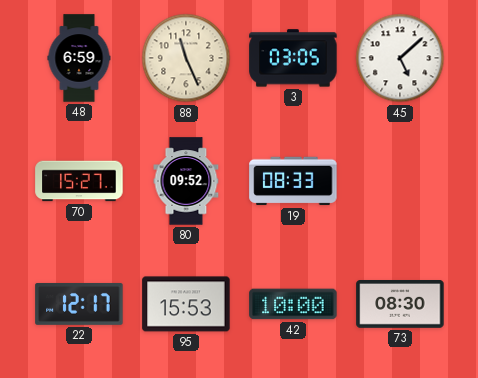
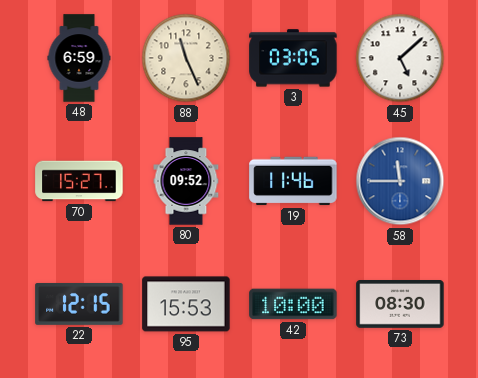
19: 08:33 -> 11:46 (293, 181)
58: none -> 11:45 (400, 181)
22: 12:17 -> 12:15 (79, 304)
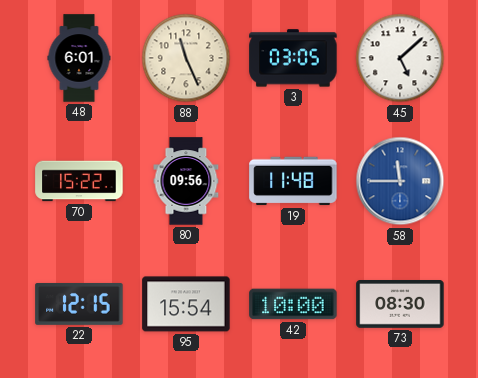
48: 6:59 -> 6:01 (79, 58)
70: 15:27 -> 15:22 (79, 181)
80: 09:52 -> 09:56 (186, 181)
19: 11:46 -> 11:48 (293, 181)
95: 15:53 -> 15:54 (186, 304)
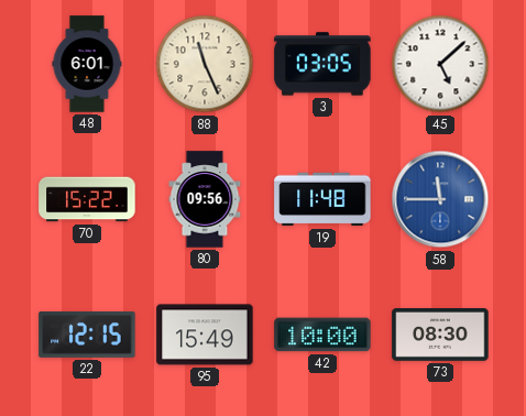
95: 15:54 -> 15:49 (205, 335)
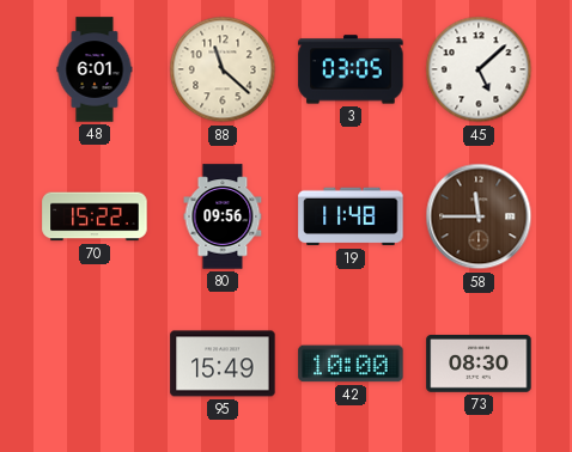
88: 11:26 -> 11:22 (223, 69)
58 dial: blue -> brown (479, 216)
22: 12:15 -> none (87, 335)
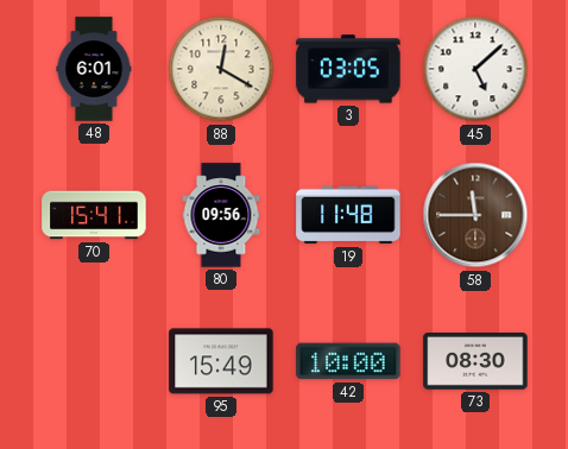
88: 11:22 -> 12:20 (221, 69)
70: 15:22 -> 15:41 (94, 215)
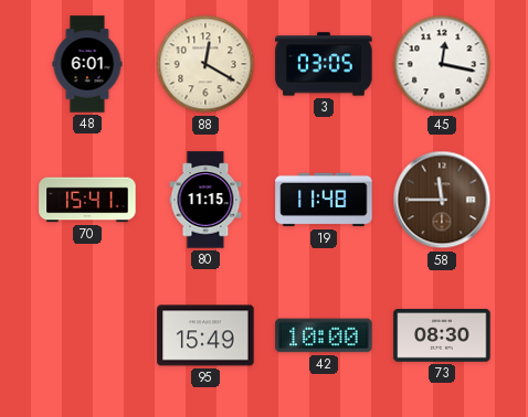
45: 5:08 -> 12:17 (442, 64)
80: 09:56 -> 11:15 (205, 200)
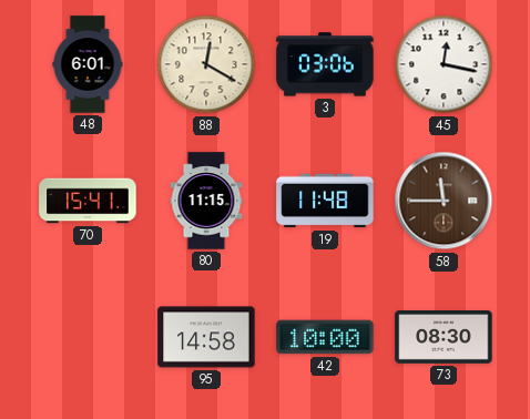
3: 03:05 -> 03:06 (325, 64)
95: 15:49 -> 14:58 (206, 337)
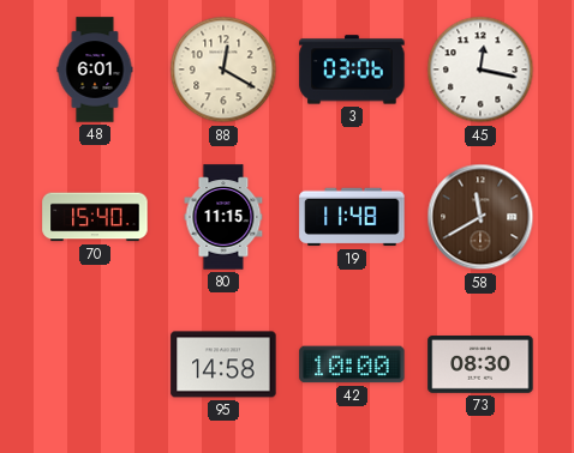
70: 15:41 -> 15:40 (95, 217)
58: 11:45 -> 11:40 (480, 217)
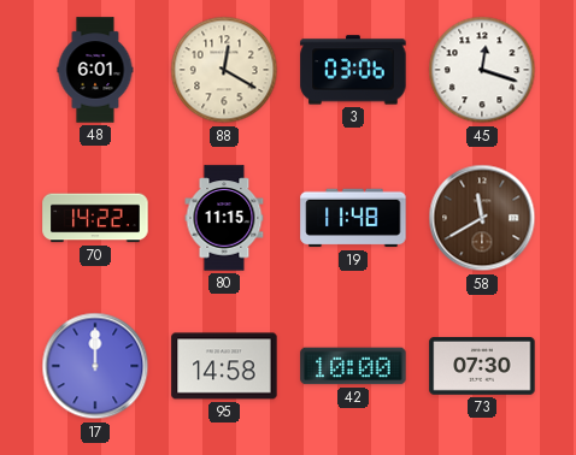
45: 12:17 -> 12:18 (482, 70)
70: 15:40 -> 14:22 (95, 218)
17: none -> 12:00 (95, 366)
73: 08:30 -> 07:30 (482, 367)
